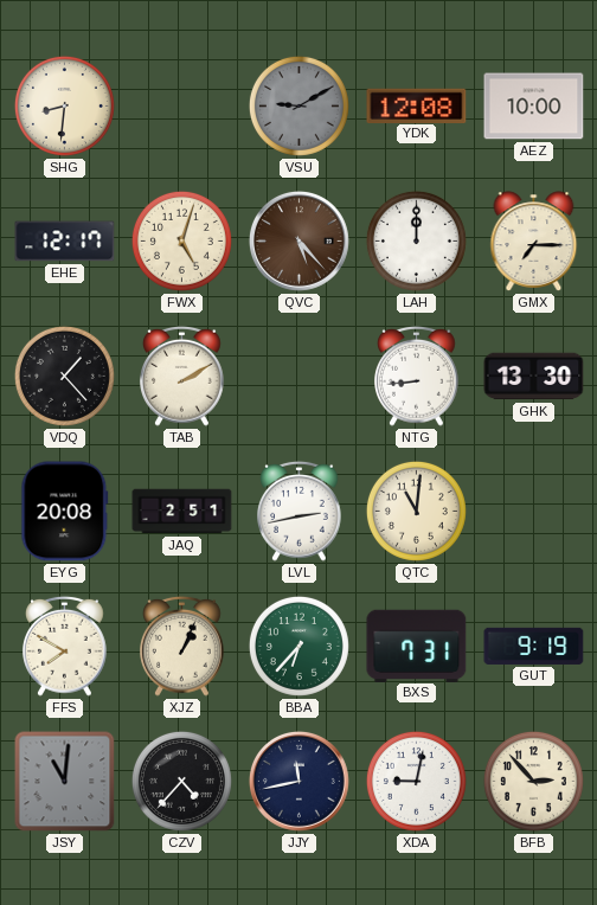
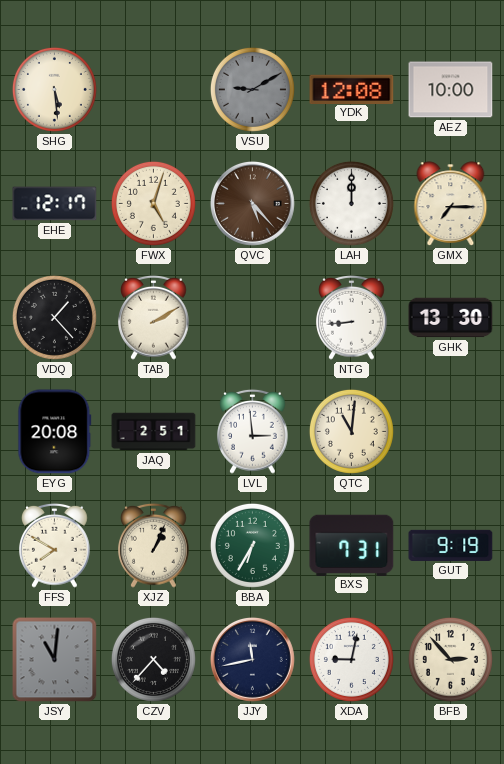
SHG: 8:31 -> 5:29 (54, 89)
LVL: 2:43 -> 2:59 (253, 431)
BBA: 6:37 -> 6:35 (252, 545)
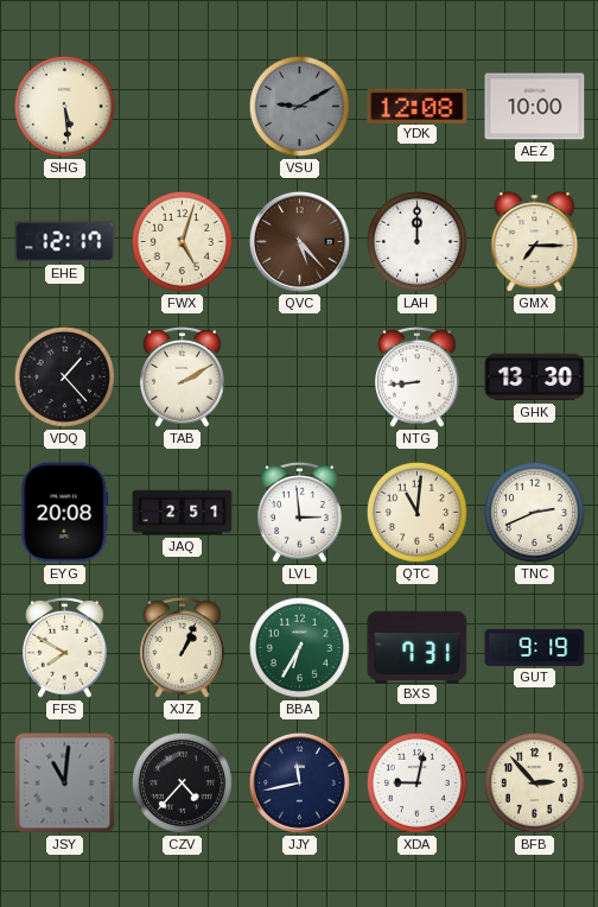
TNC: none -> 2:41 (534, 512)
